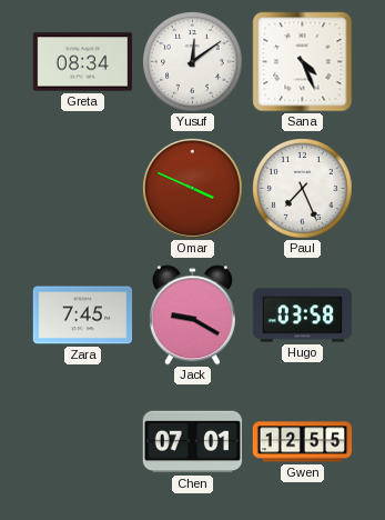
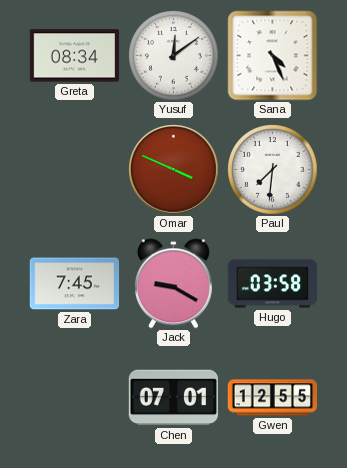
Paul: 7:26 -> 7:31 (273, 170)
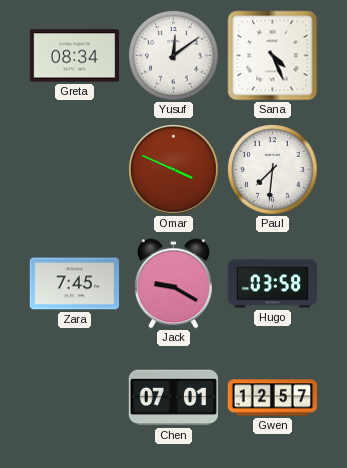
Gwen: 12:55 -> 12:57 (273, 398)
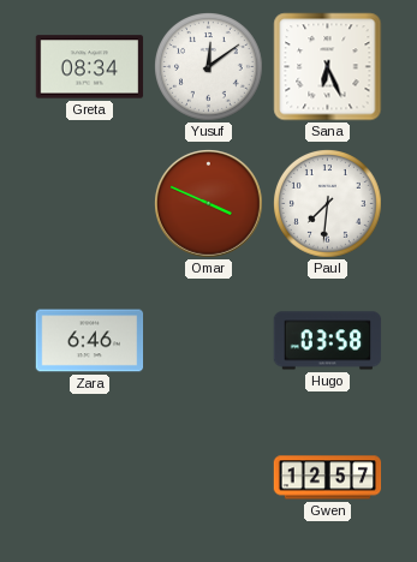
Sana: 4:26 -> 6:26 (328, 67)
Zara: 7:45 -> 6:46 (90, 341)
Jack: 9:20 -> none (173, 284)
Chen: 07:01 -> none (174, 398)
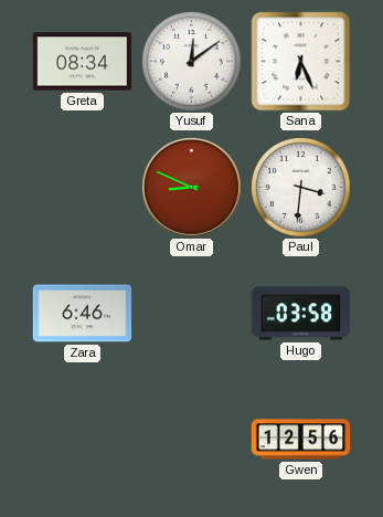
Omar: 3:49 -> 8:49 (192, 188)
Paul: 7:31 -> 3:31 (301, 188)
Gwen: 12:57 -> 12:56 (301, 440)
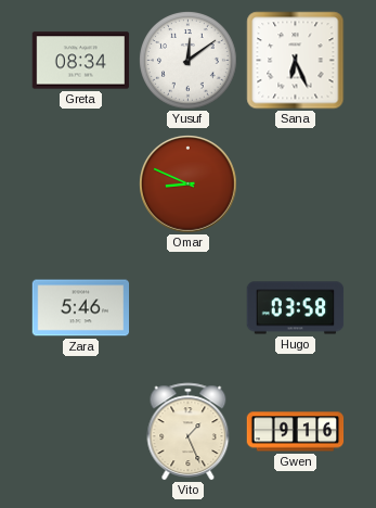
Paul: 3:31 -> none (301, 188)
Zara: 6:46 -> 5:46 (81, 308)
Vito: none -> 1:26 (189, 432)
Gwen: 12:56 -> 9:16 (296, 432)
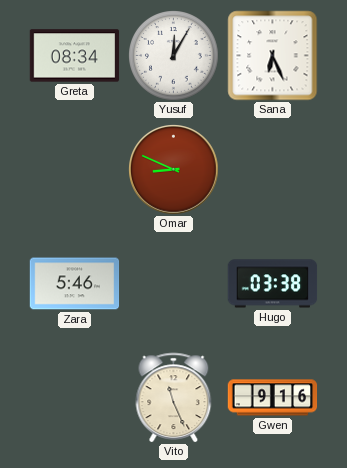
Yusuf: 12:09 -> 12:05 (174, 56)
Hugo: 03:58 -> 03:38 (273, 284)
Vito: 1:26 -> 11:26 (174, 398)
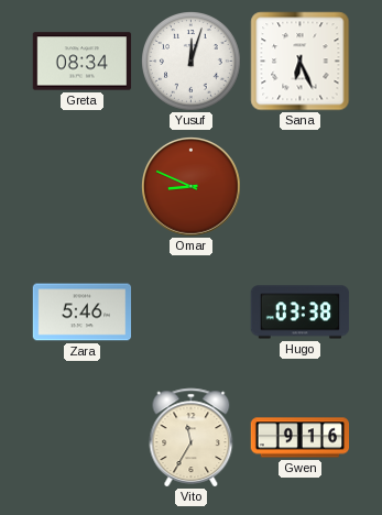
Yusuf: 12:05 -> 12:03 (192, 62)
Vito: 11:26 -> 11:35 (192, 438)
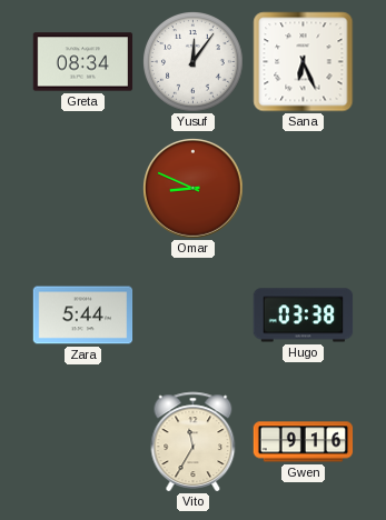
Yusuf: 12:03 -> 12:06 (194, 62)
Zara: 5:46 -> 5:44 (83, 316)
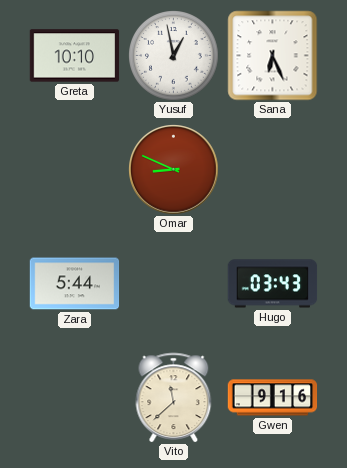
Greta: 08:34 -> 10:10 (75, 56)
Yusuf: 12:06 -> 12:58 (174, 56)
Hugo: 03:38 -> 03:43 (273, 284)
Vito: 11:35 -> 11:38 (174, 398)
